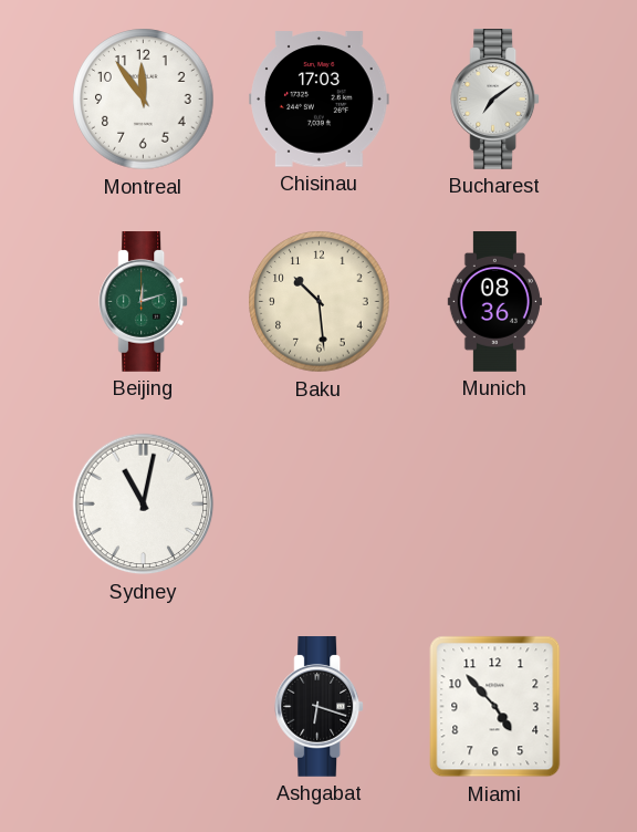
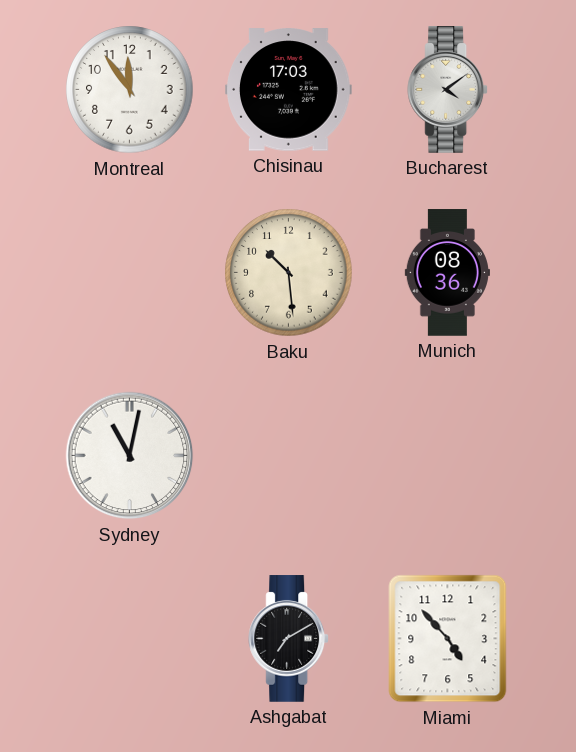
Bucharest: 7:09 -> 4:09 (448, 90)
Beijing: 12:12 -> none (144, 302)
Ashgabat: 6:18 -> 7:10 (289, 639)
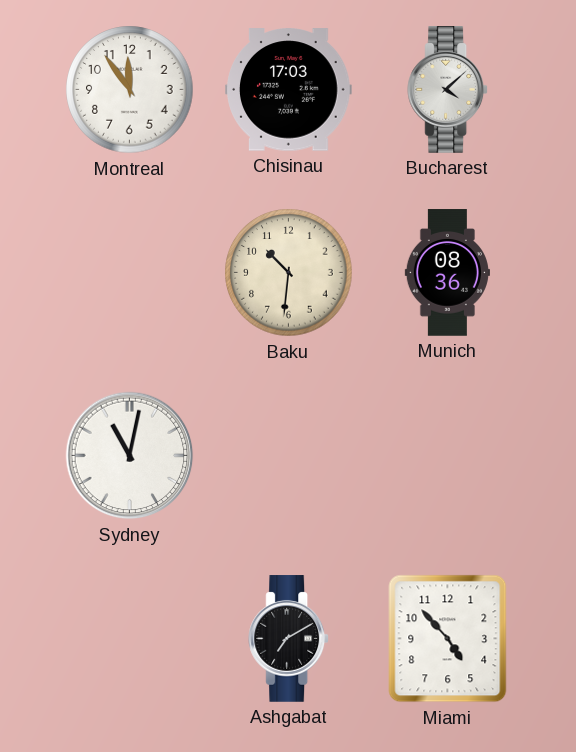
Bucharest: 4:09 -> 4:08 (448, 90)
Baku: 10:29 -> 10:31 (289, 273)
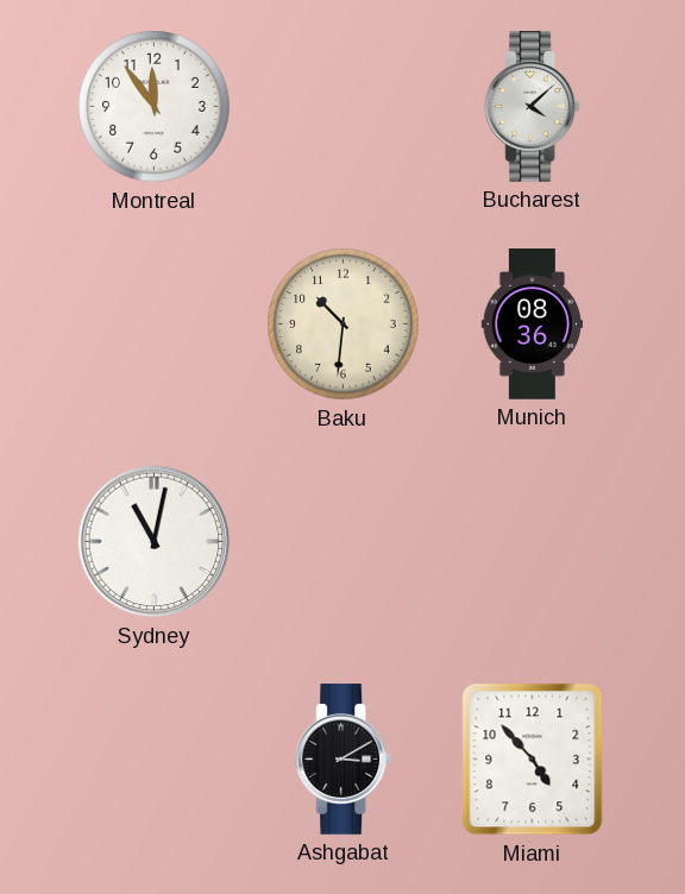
Chisinau: 17:03 -> none (289, 90)
Ashgabat: 7:10 -> 3:10 (344, 760)
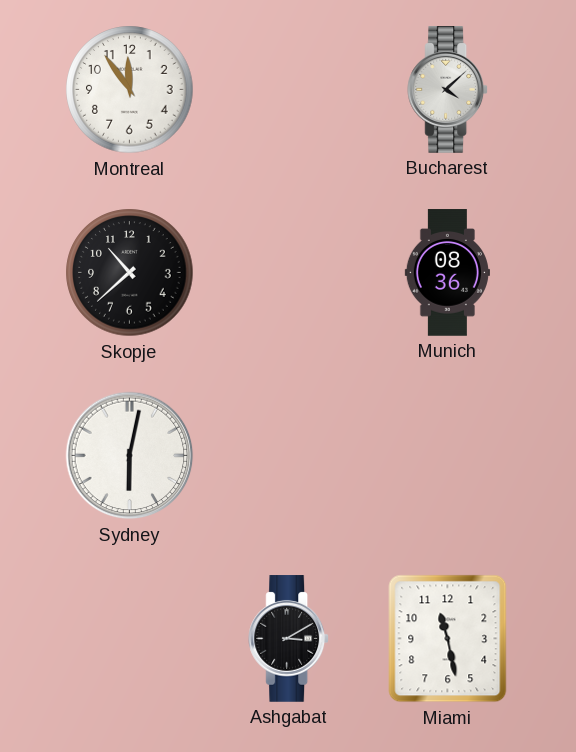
Skopje: none -> 10:38 (130, 273)
Baku: 10:31 -> none (344, 325)
Sydney: 11:02 -> 6:02 (130, 456)
Miami: 4:53 -> 11:28 (448, 639)
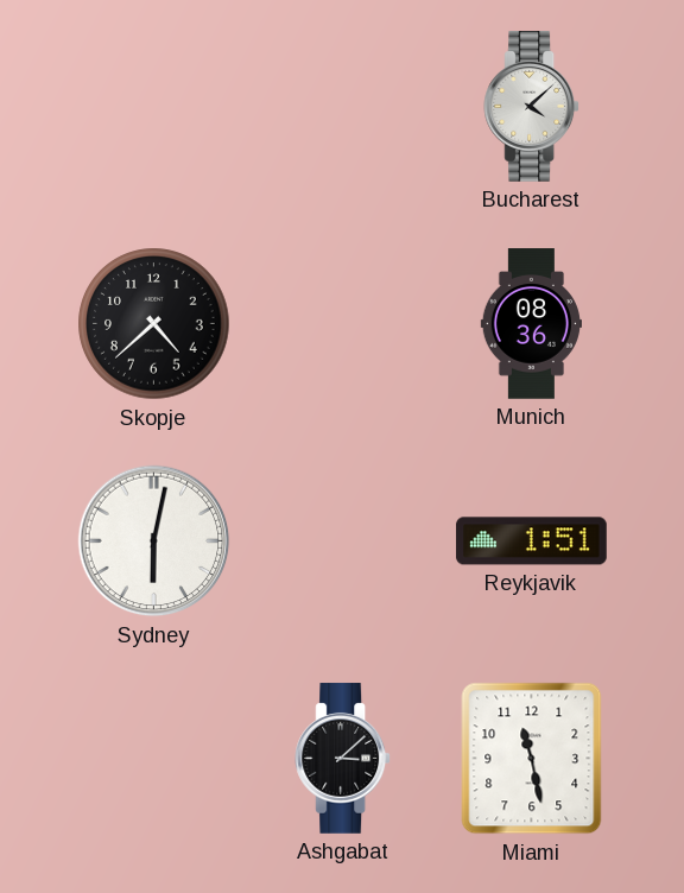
Montreal: 11:54 -> none (130, 90)
Skopje: 10:38 -> 4:38 (154, 324)
Reykjavik: none -> 1:51 (532, 541)
Ashgabat: 3:10 -> 3:08 (343, 759)
